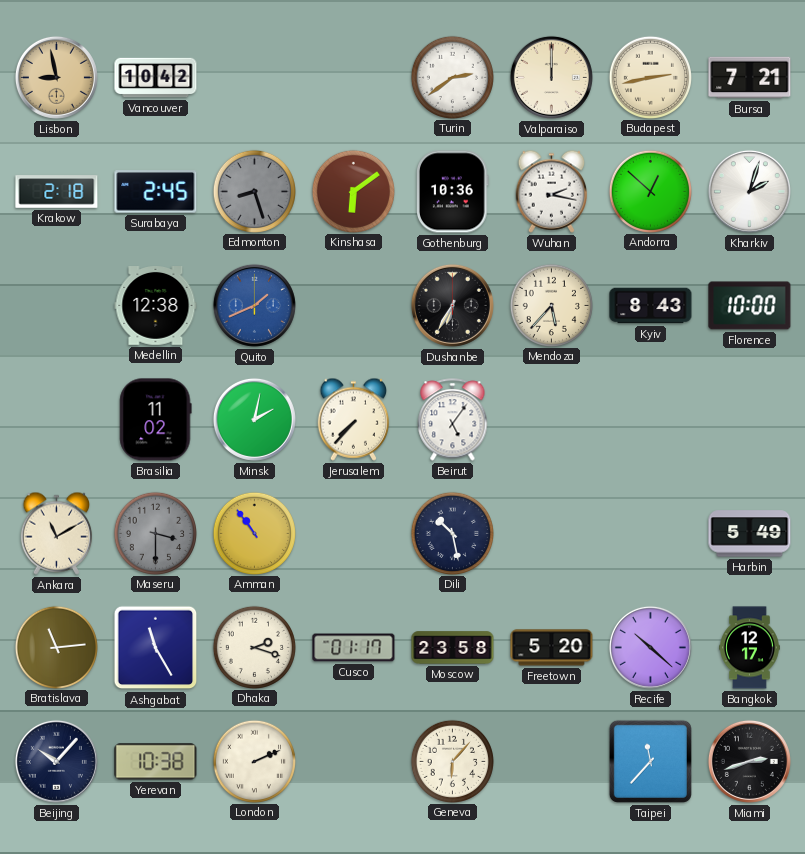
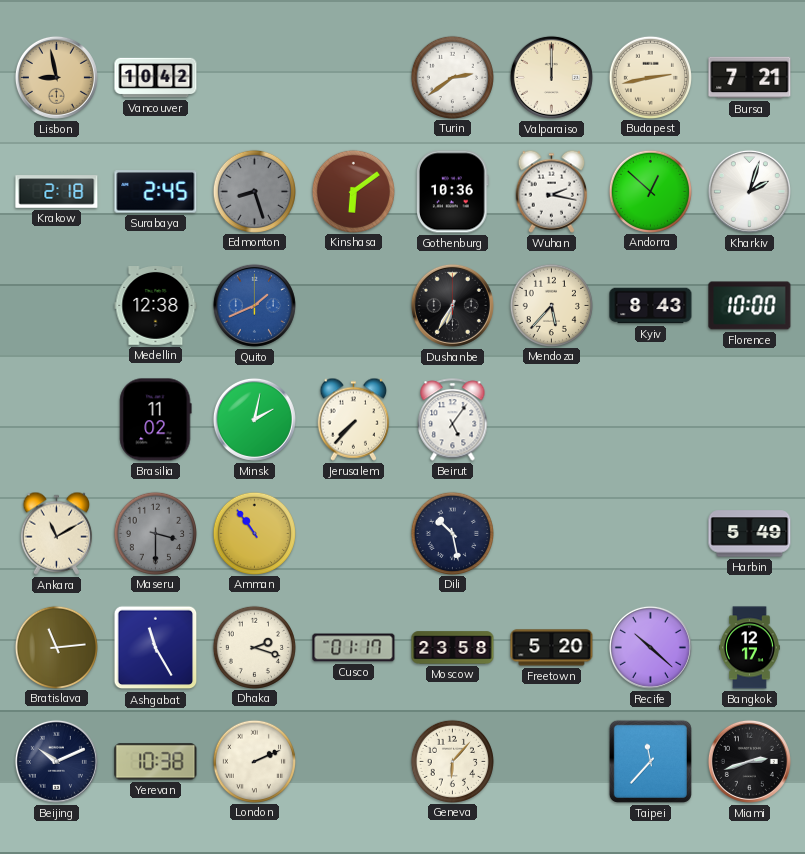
Beijing: 10:07 -> 10:11 (56, 761)
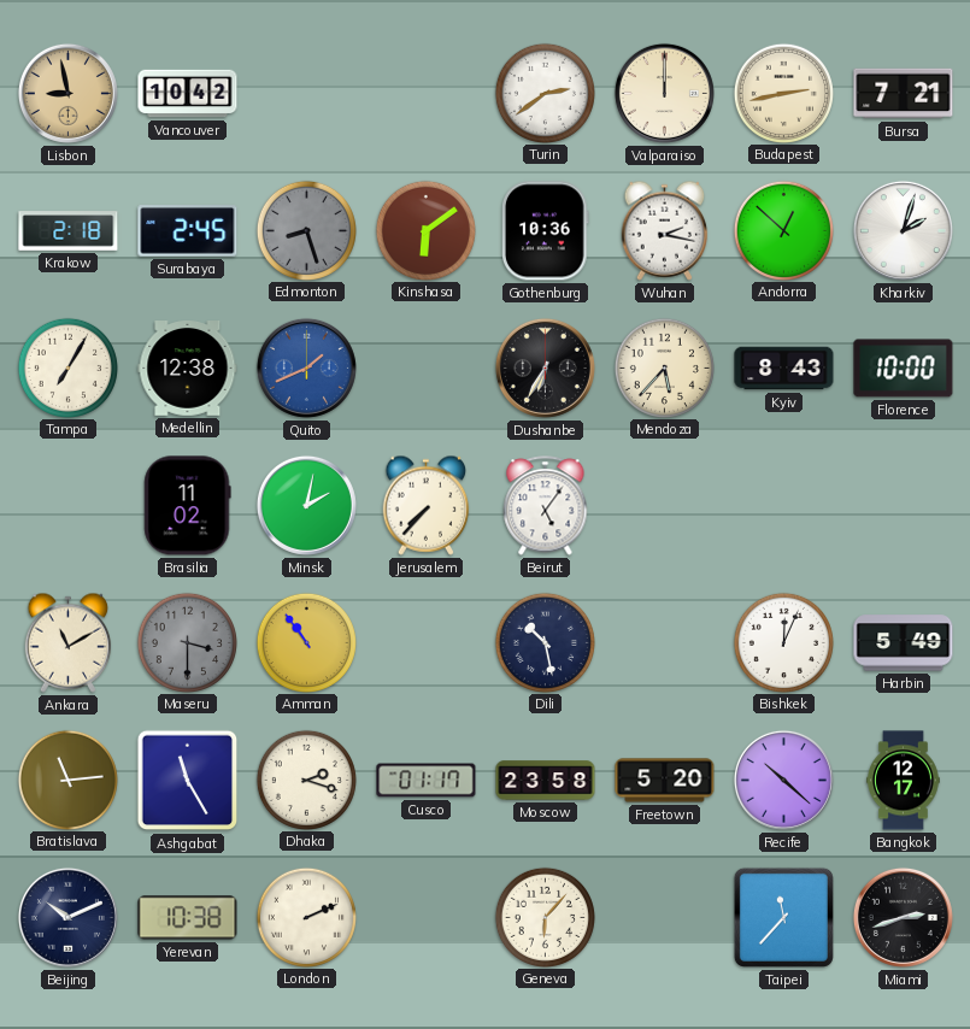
Tampa: none -> 7:05 (67, 367)
Bishkek: none -> 12:04 (783, 642)
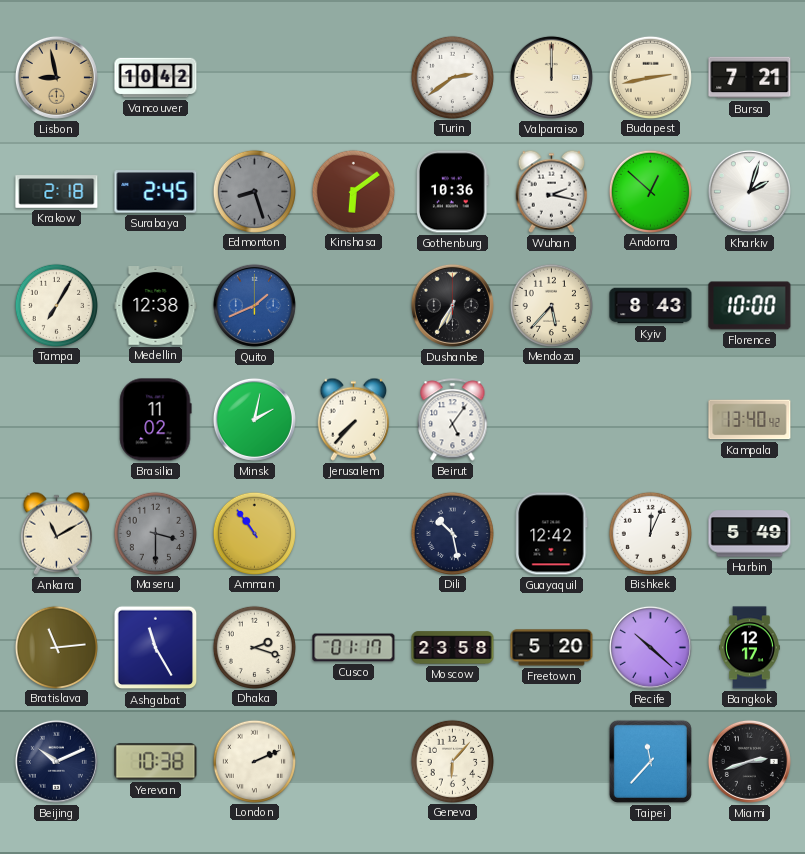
Kampala: none -> 13:40 (750, 420)
Guayaquil: none -> 12:42 (552, 534)
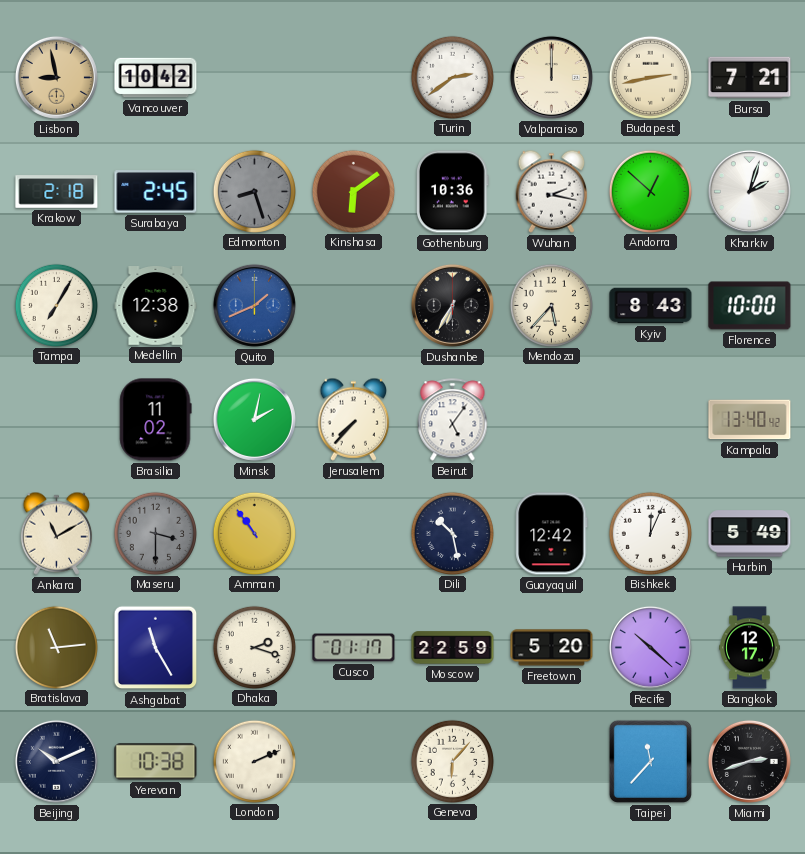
Moscow: 23:58 -> 22:59 (453, 648)
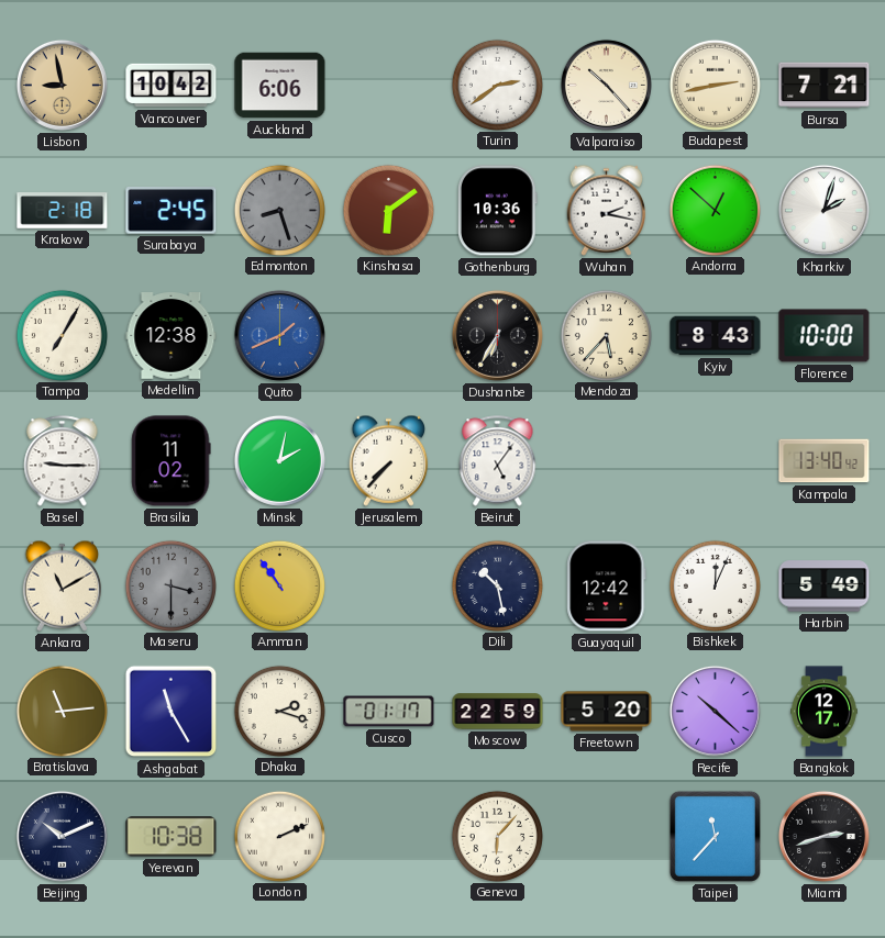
Auckland: none -> 6:06 (280, 86)
Valparaiso: 12:00 -> 10:23 (606, 85)
Basel: none -> 9:15 (63, 461)
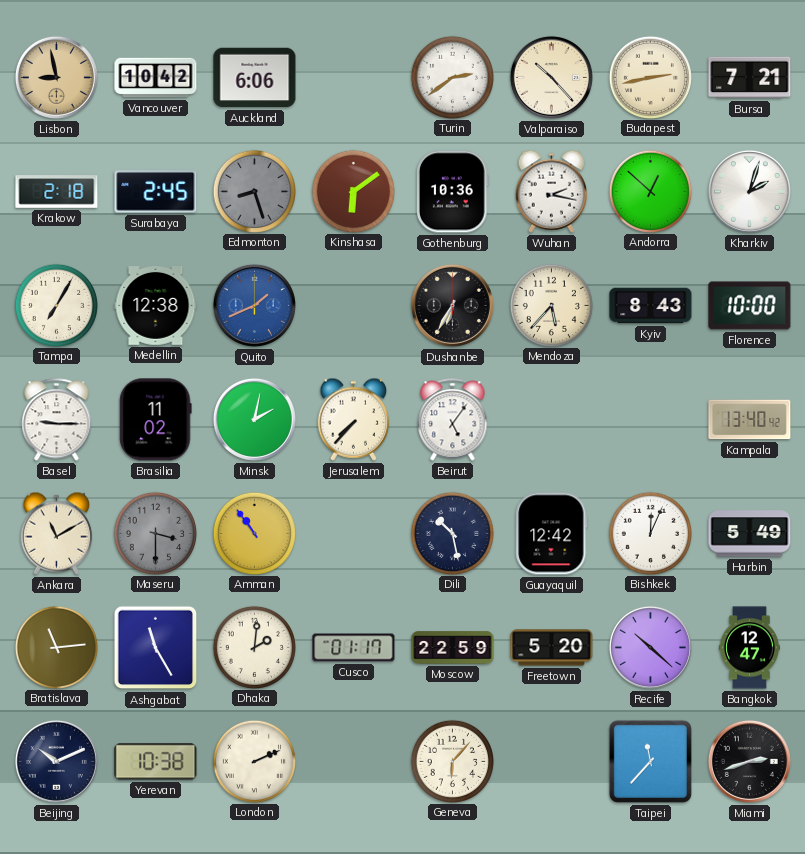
Dhaka: 2:18 -> 2:01 (254, 647)
Bangkok: 12:17 -> 12:47 (750, 648)
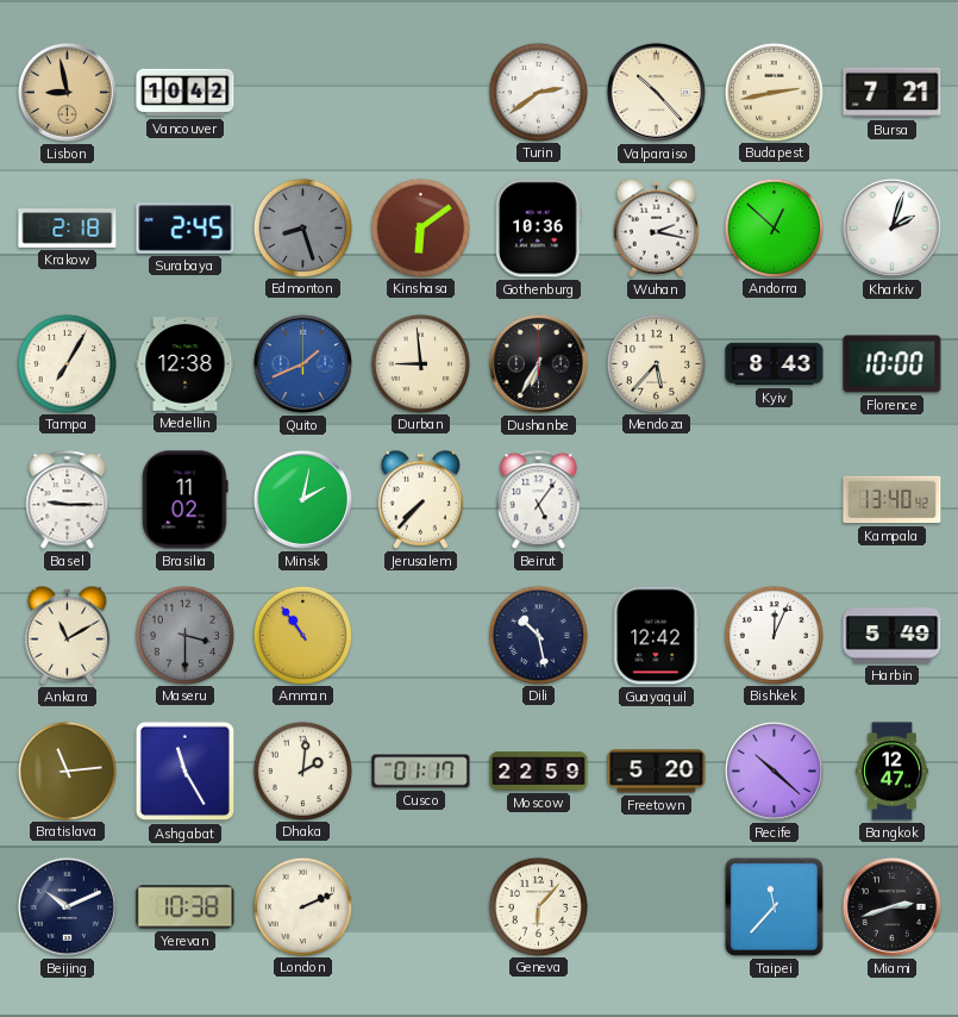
Auckland: 6:06 -> none (255, 78)
Durban: none -> 8:59 (420, 363)
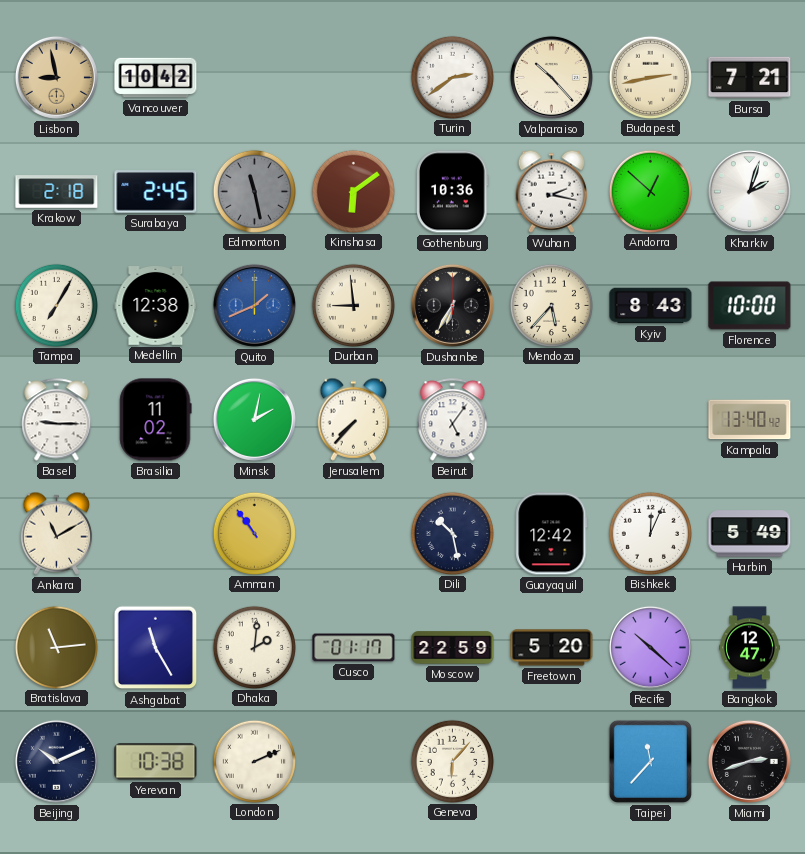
Edmonton: 8:27 -> 11:28 (254, 191)
Maseru: 3:30 -> none (184, 635)
